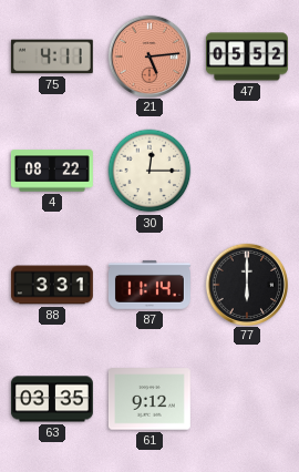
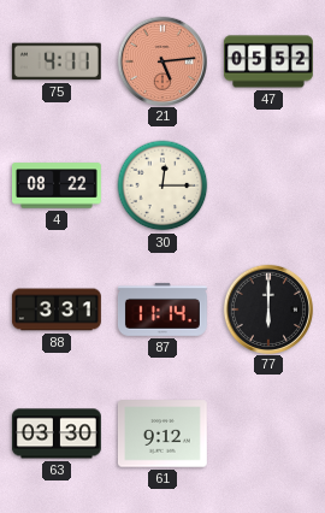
63: 03:35 -> 03:30 (57, 434)
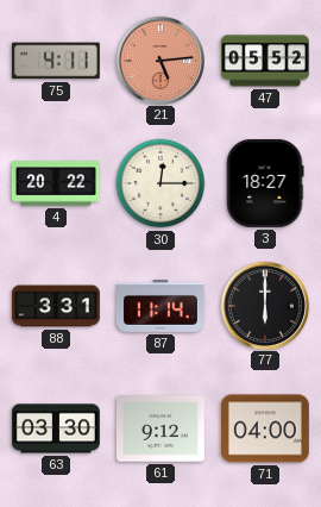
4: 08:22 -> 20:22 (56, 183)
3: none -> 18:27 (265, 183)
71: none -> 04:00 (265, 428)
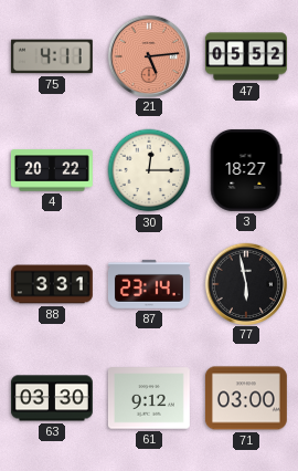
87: 11:14 -> 23:14 (149, 284)
77: 6:00 -> 5:58 (245, 283)
71: 04:00 -> 03:00 (246, 398)
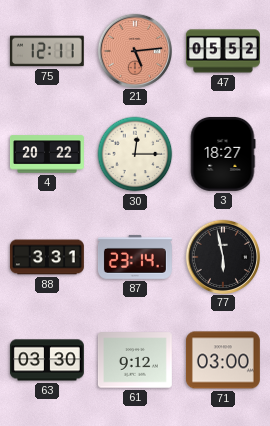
75: 4:11 -> 12:11 (47, 51)
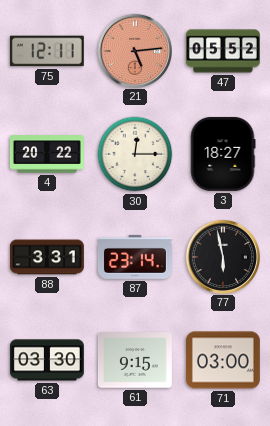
61: 9:12 -> 9:15 (135, 360)
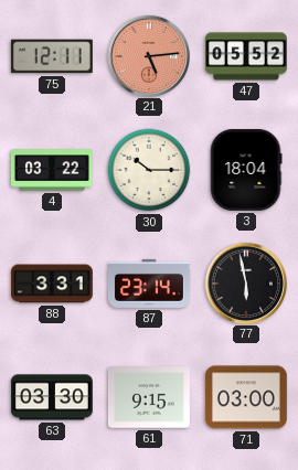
4: 20:22 -> 03:22 (52, 170)
30: 12:15 -> 10:15 (149, 170)
3: 18:27 -> 18:04 (246, 170)
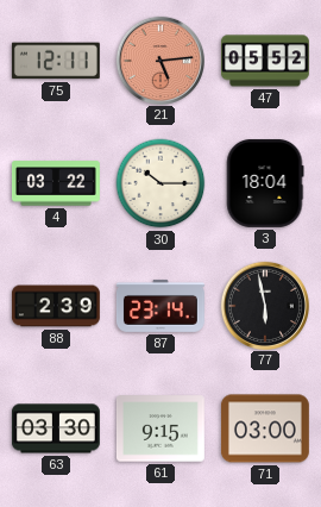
88: 3:31 -> 2:39 (56, 306)
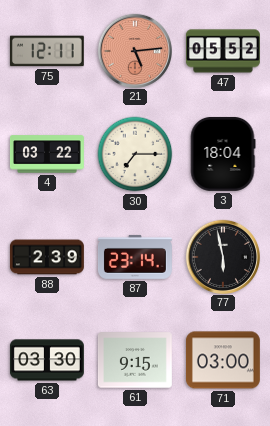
30: 10:15 -> 7:15 (135, 154)
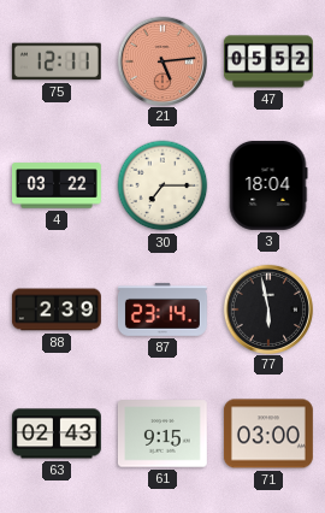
63: 03:30 -> 02:43 (57, 434)
